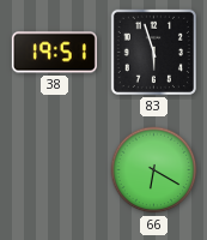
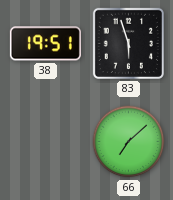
66: 6:20 -> 7:08 (129, 142)
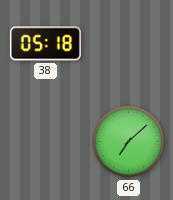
38: 19:51 -> 05:18 (45, 44)
83: 5:57 -> none (128, 43)
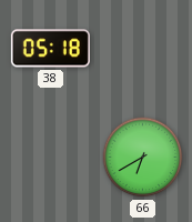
66: 7:08 -> 6:40 (143, 158)
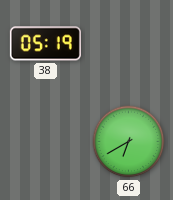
38: 05:18 -> 05:19 (45, 44)
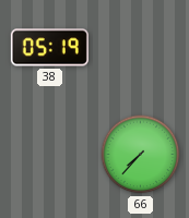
66: 6:40 -> 7:37 (141, 155)
